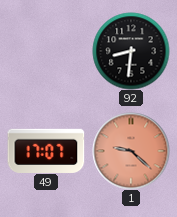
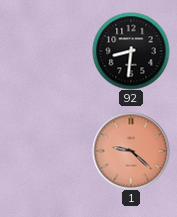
49: 17:07 -> none (46, 150)
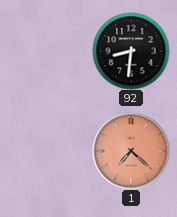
1: 9:22 -> 7:22 (131, 151)
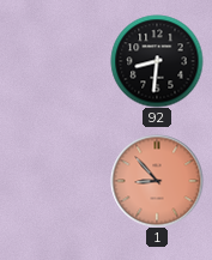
1: 7:22 -> 8:53 (157, 181)
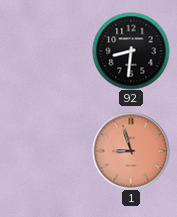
1: 8:53 -> 8:57 (131, 151)
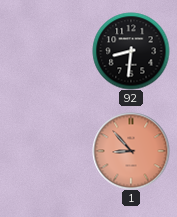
1: 8:57 -> 8:53 (131, 151)
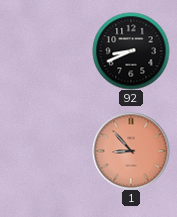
92: 8:31 -> 8:41 (131, 51)
